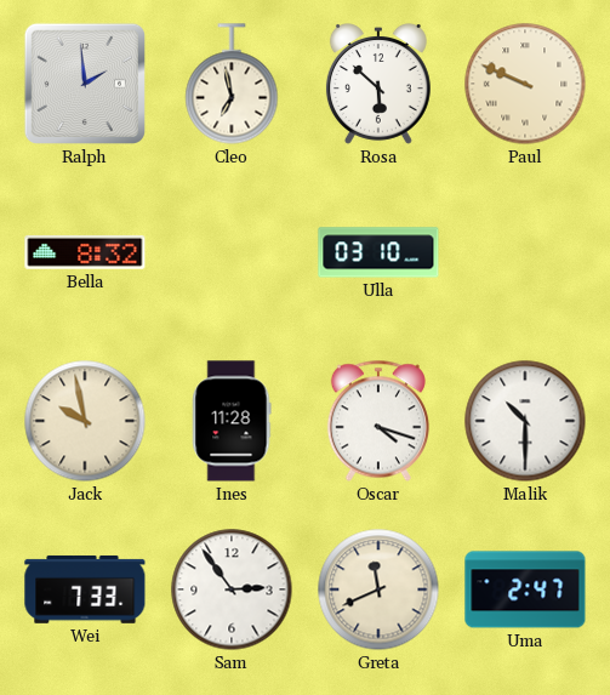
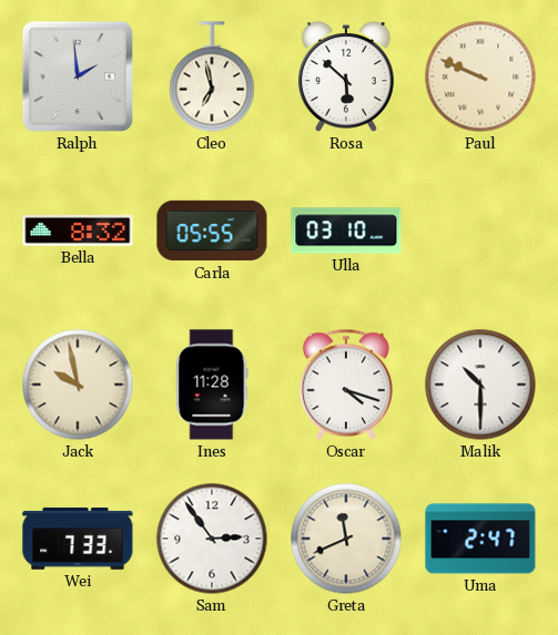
Carla: none -> 05:55 (212, 231)
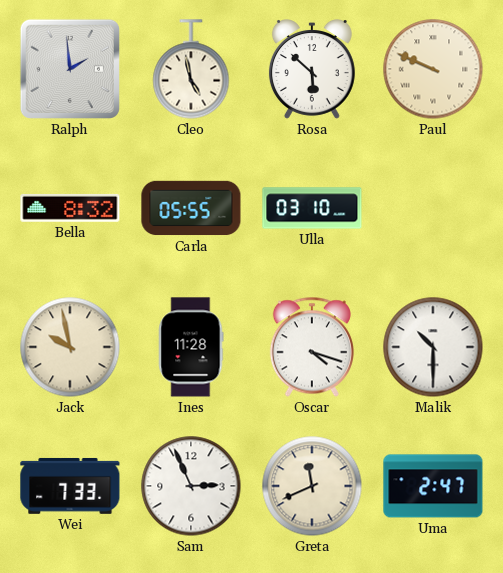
Cleo: 6:58 -> 4:58 (191, 69)
Sam: 2:54 -> 2:56 (191, 486)
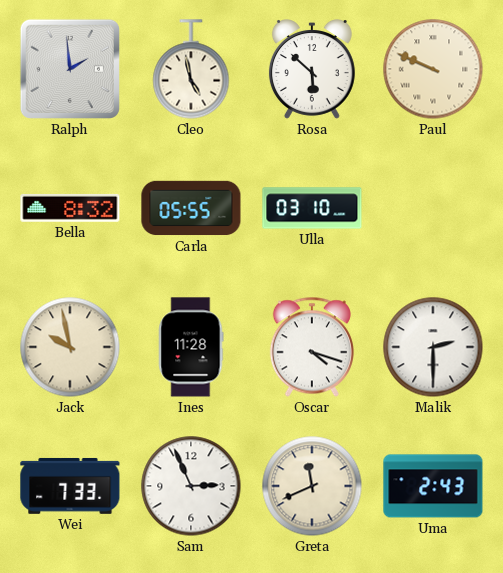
Malik: 10:30 -> 2:30 (433, 347)
Uma: 2:47 -> 2:43 (433, 486)
